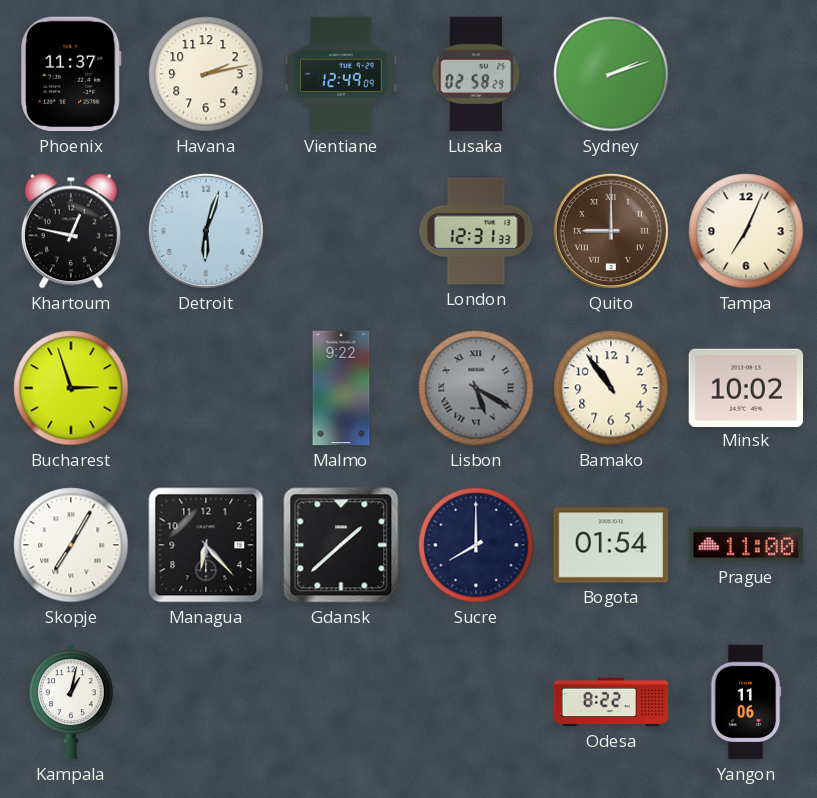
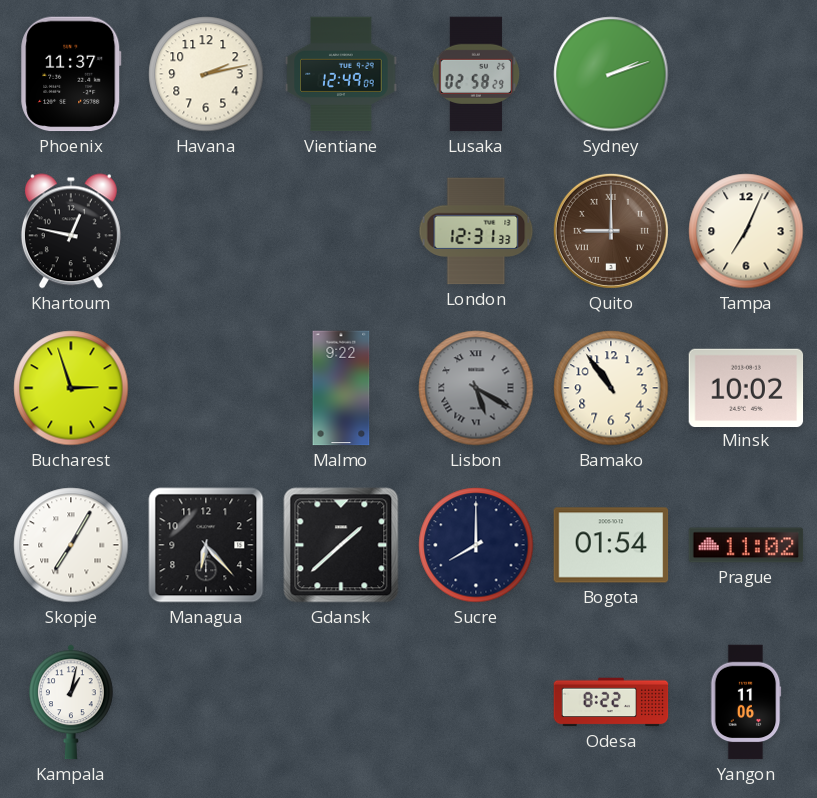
Detroit: 6:03 -> none (206, 231)
Prague: 11:00 -> 11:02 (746, 545)
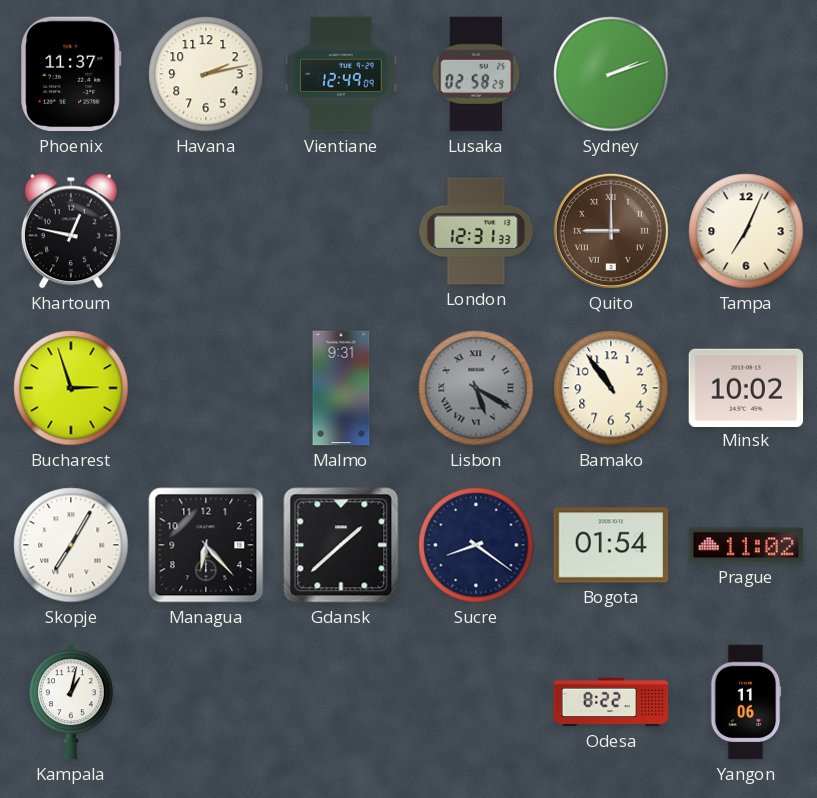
Malmo: 9:22 -> 9:31 (341, 388)
Sucre: 8:00 -> 8:21 (476, 545)
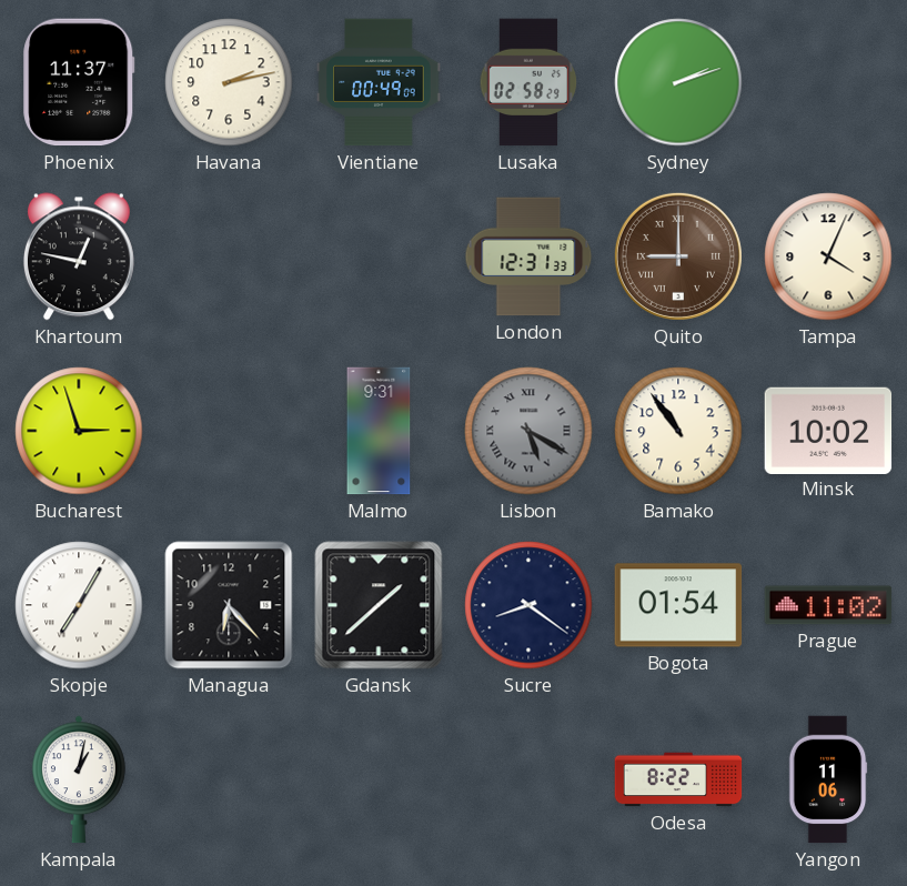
Vientiane: 12:49 -> 00:49 (379, 82)
Tampa: 7:04 -> 4:04 (828, 256)
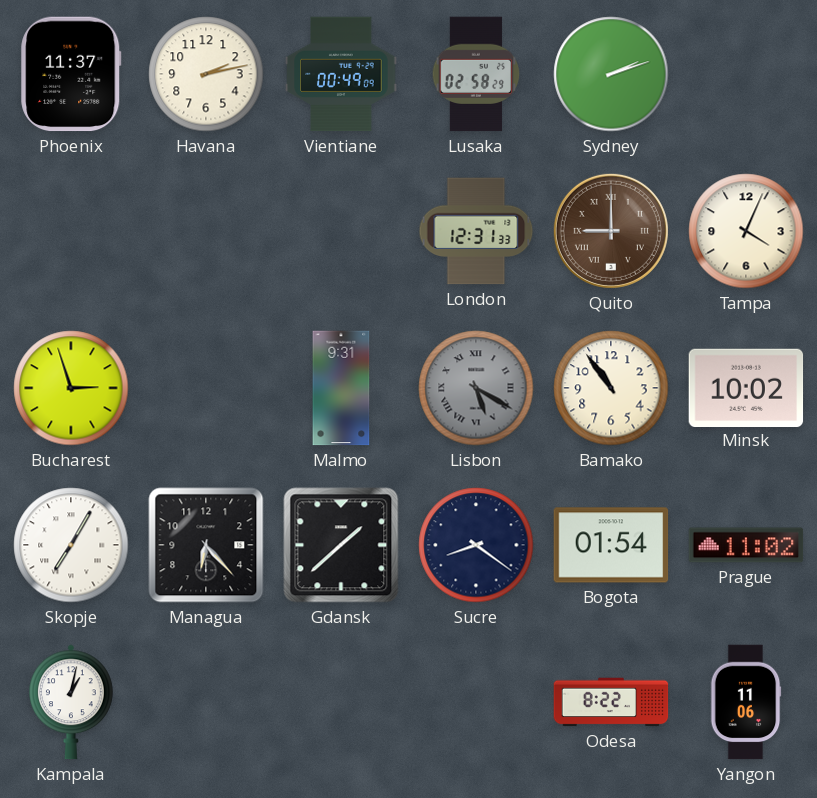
Khartoum: 12:47 -> none (79, 256)
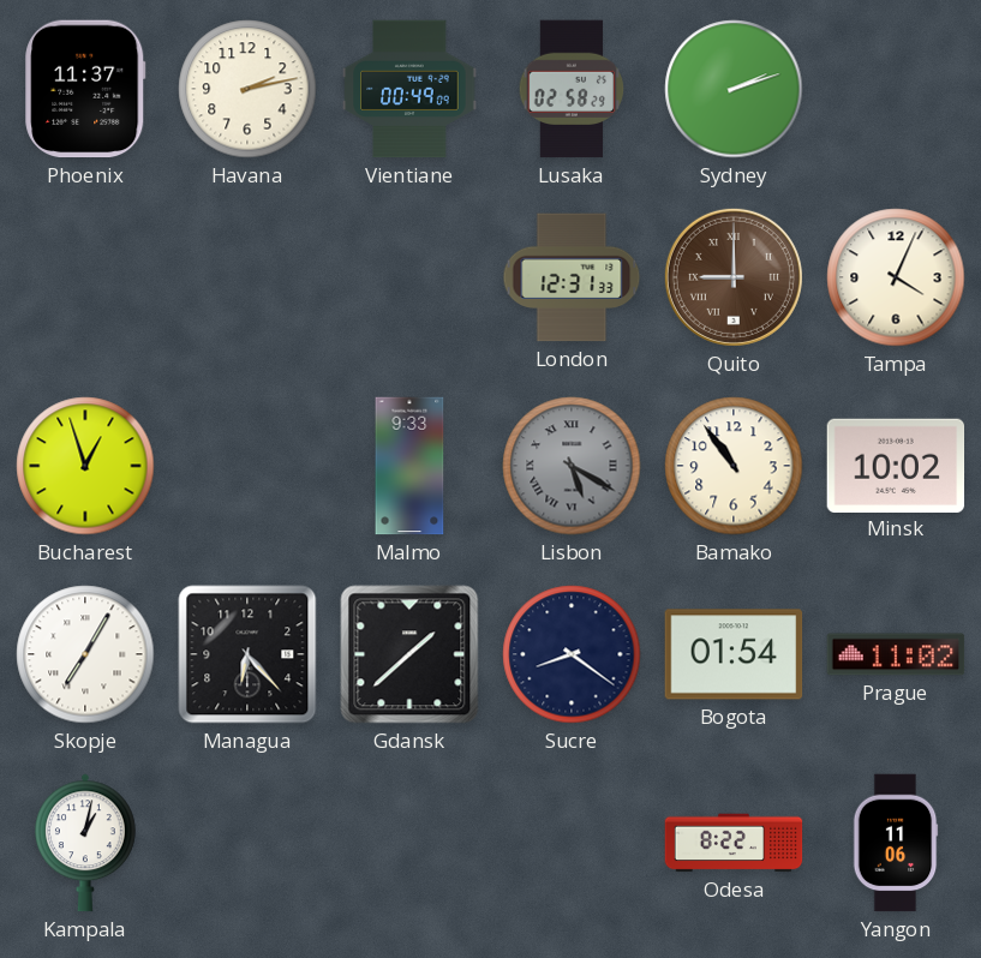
Bucharest: 2:57 -> 12:57 (85, 466)
Malmo: 9:31 -> 9:33 (409, 466)
